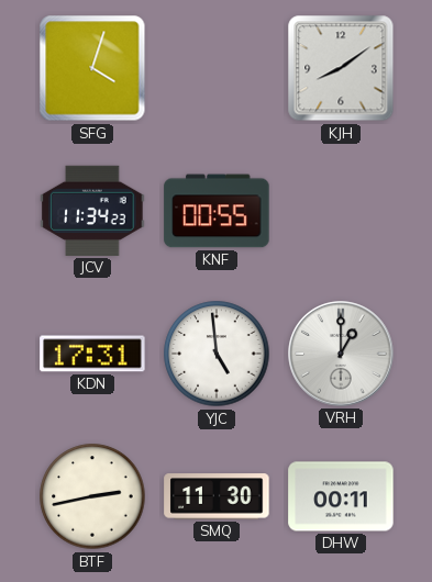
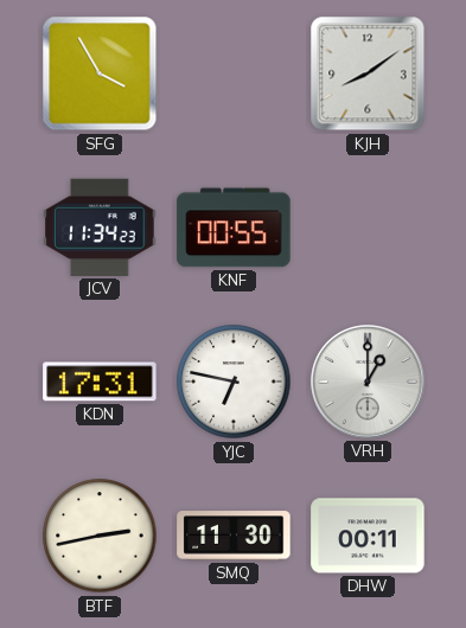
SFG: 4:03 -> 3:55 (100, 73)
YJC: 4:59 -> 6:47 (234, 382)
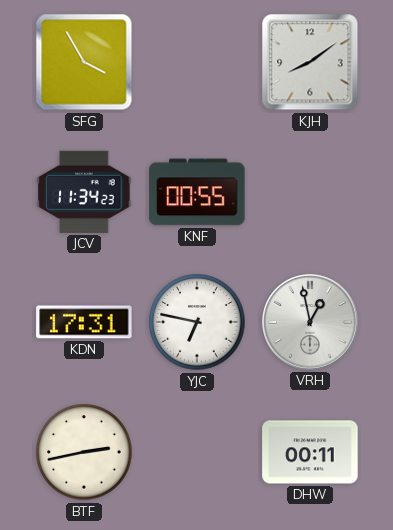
VRH: 1:00 -> 12:58 (310, 322)
SMQ: 11:30 -> none (234, 536)
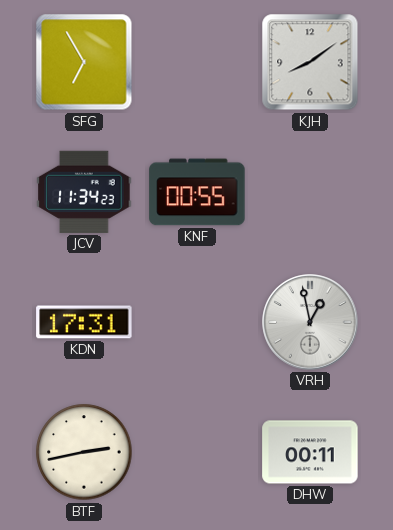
SFG: 3:55 -> 6:55 (84, 62)
YJC: 6:47 -> none (197, 322)
